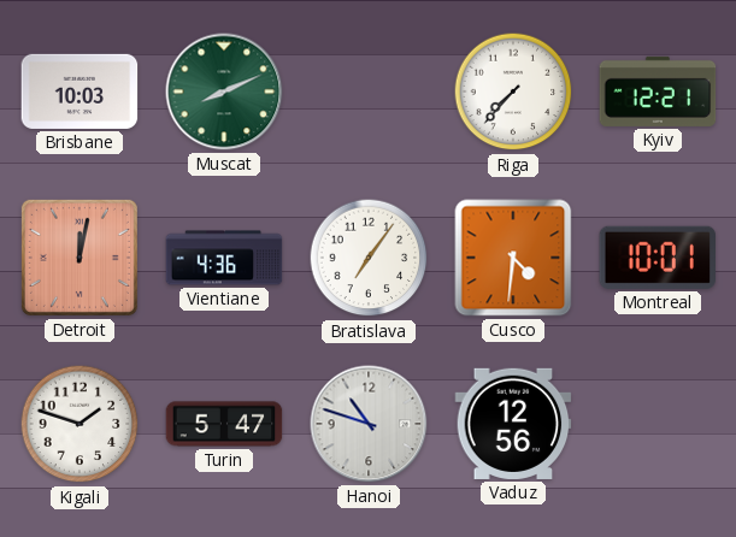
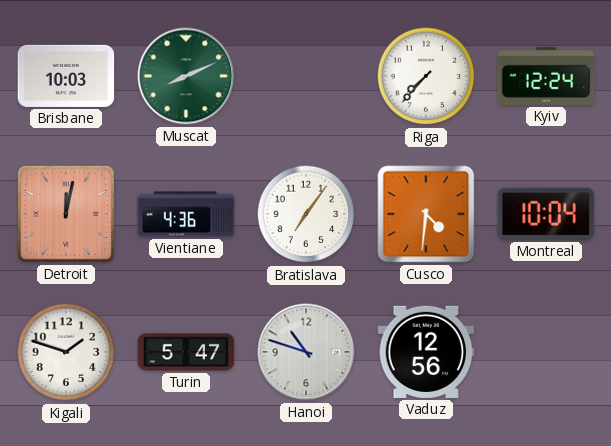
Kyiv: 12:21 -> 12:24 (546, 76)
Montreal: 10:01 -> 10:04 (546, 214)
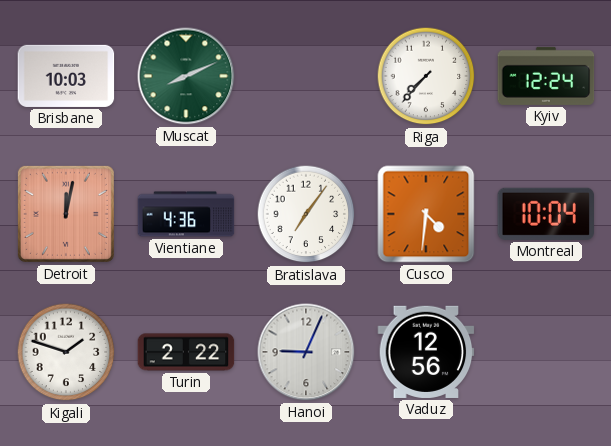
Turin: 5:47 -> 2:22 (186, 352)
Hanoi: 10:48 -> 9:04 (306, 352)
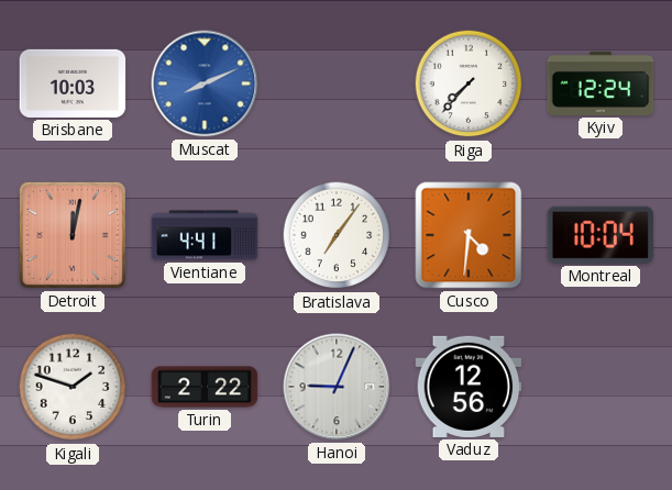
Muscat dial: green -> blue (205, 83)
Vientiane: 4:36 -> 4:41 (205, 235)
